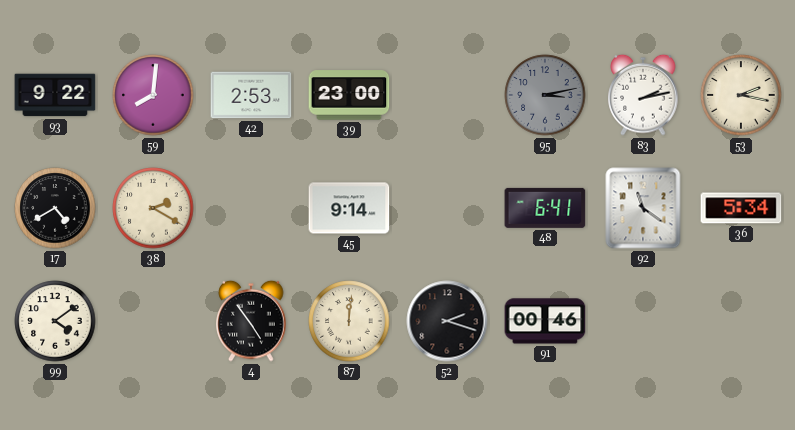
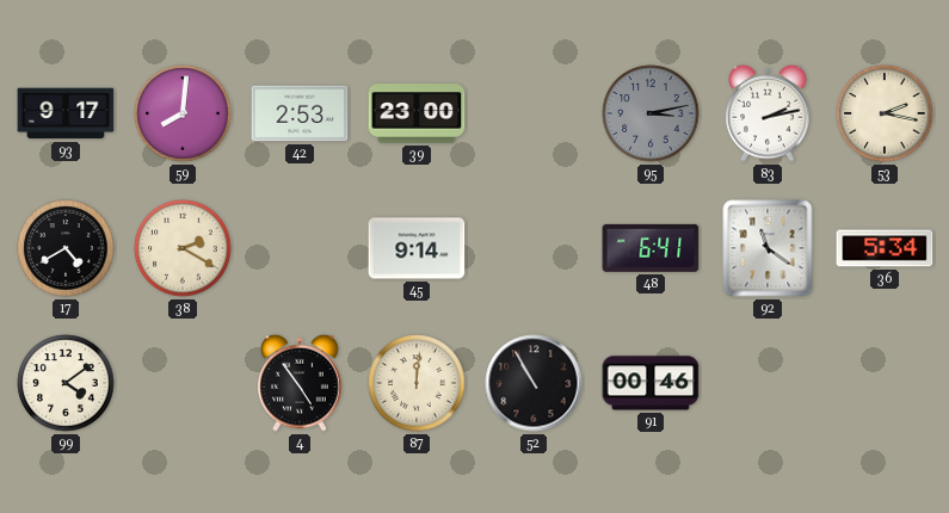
93: 9:22 -> 9:17 (66, 113)
52: 2:18 -> 10:55 (534, 383)
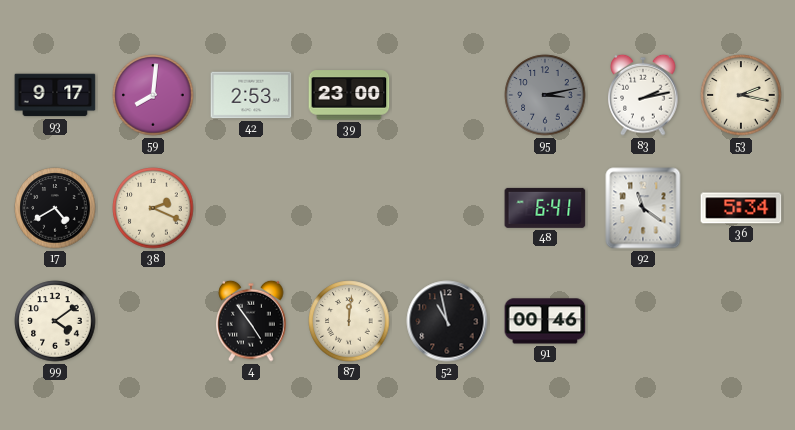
38: 2:20 -> 2:19 (153, 208)
45: 9:14 -> none (417, 248)
52: 10:55 -> 10:58 (447, 321)
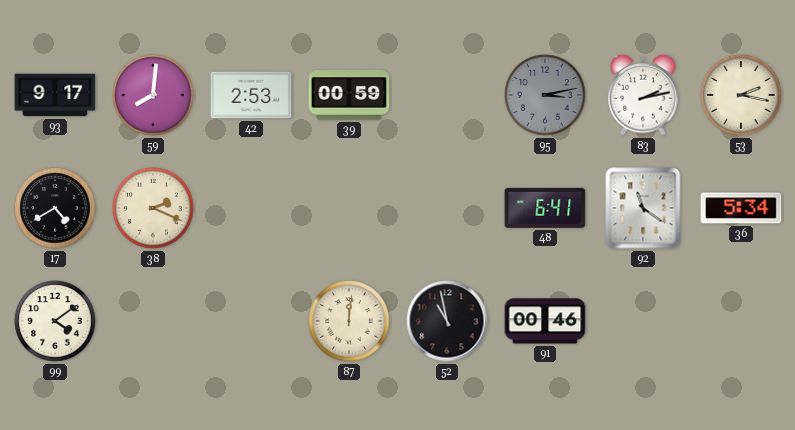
39: 23:00 -> 00:59 (349, 95)
4: 4:54 -> none (251, 321)
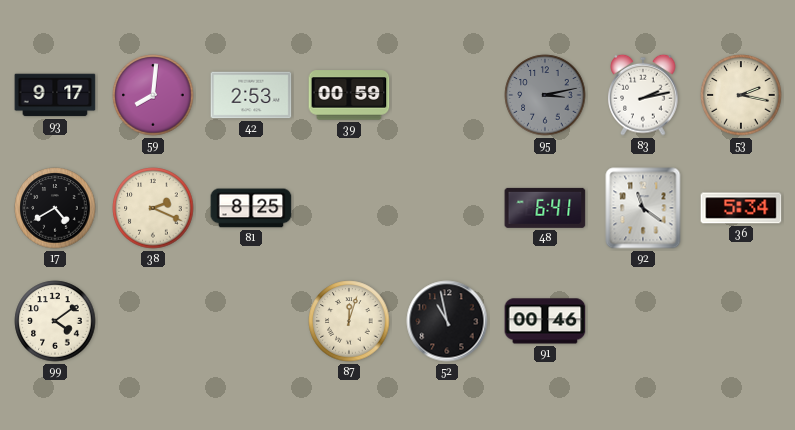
81: none -> 8:25 (251, 208)
87: 12:01 -> 12:03 (349, 321)
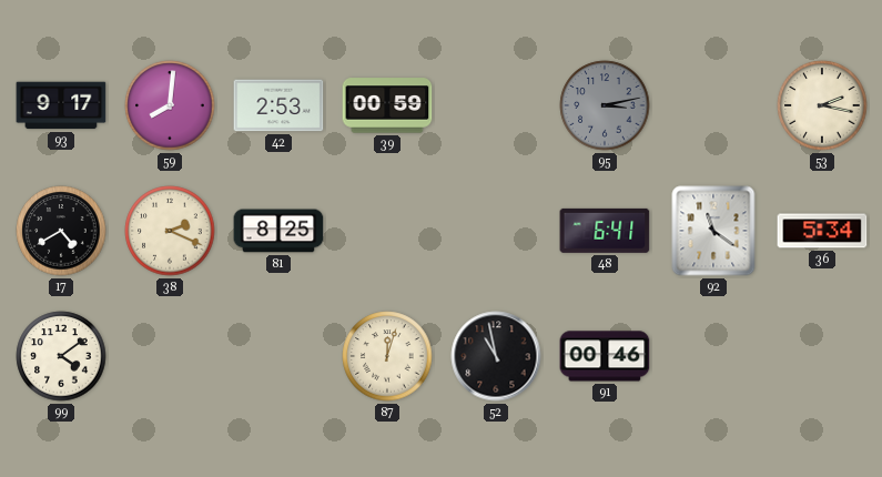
83: 2:13 -> none (643, 95)
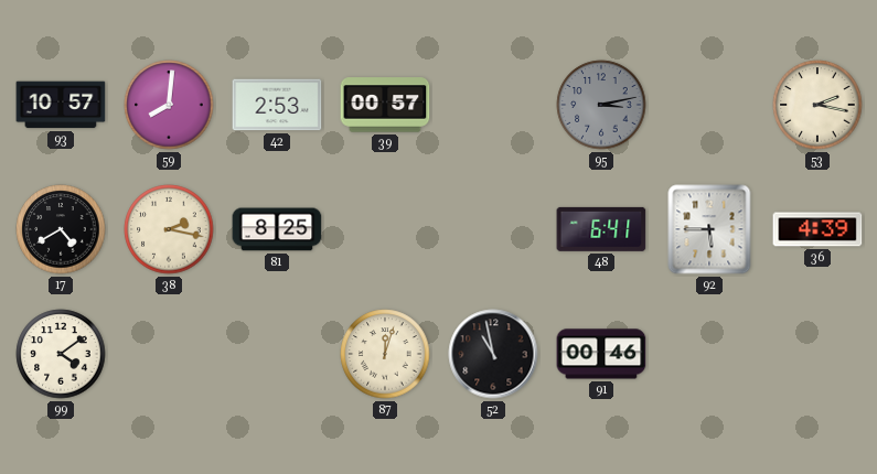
93: 9:17 -> 10:57 (61, 105)
39: 00:59 -> 00:57 (385, 105)
38: 2:19 -> 2:17 (169, 229)
92: 11:21 -> 5:45 (709, 229)
36: 5:34 -> 4:39 (817, 229)
